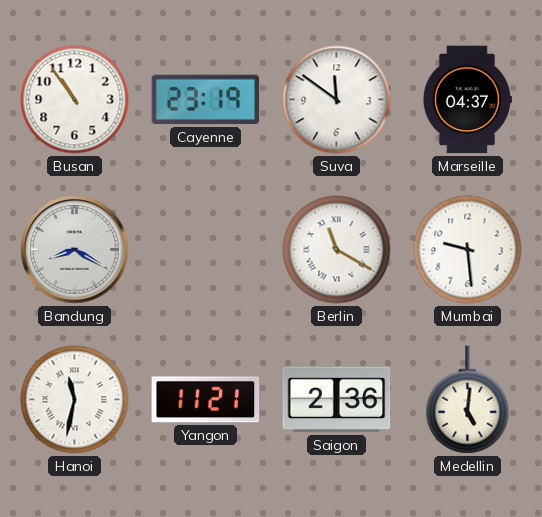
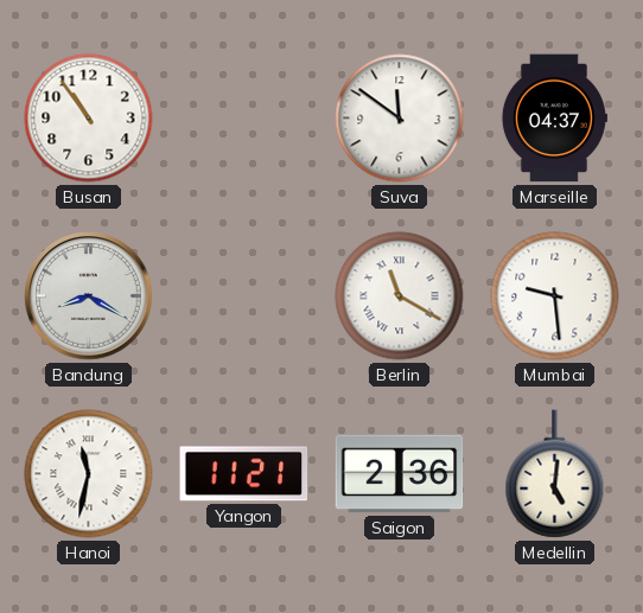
Cayenne: 23:19 -> none (206, 100)
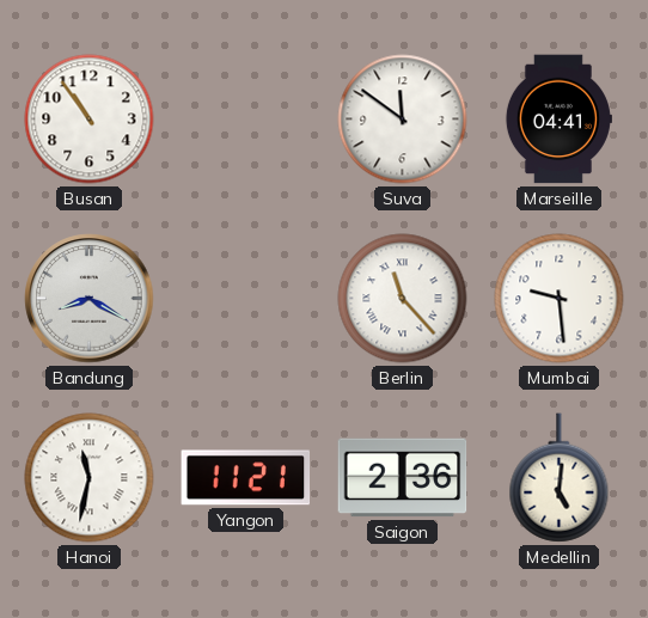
Marseille: 04:37 -> 04:41 (558, 120)
Berlin: 11:20 -> 11:23 (403, 299)
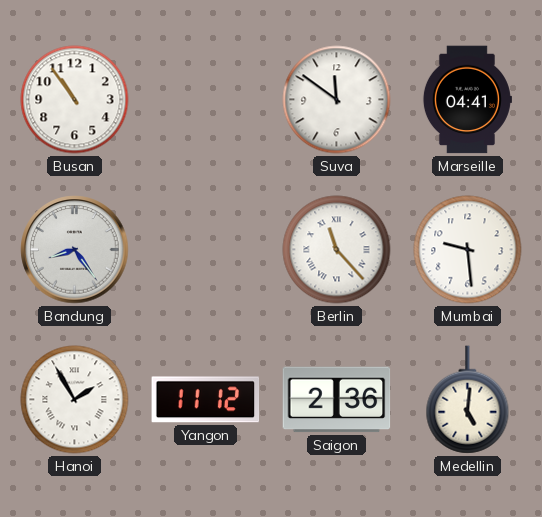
Bandung: 8:20 -> 8:24 (75, 250)
Hanoi: 11:32 -> 1:55 (75, 400)
Yangon: 11:21 -> 11:12 (206, 400)
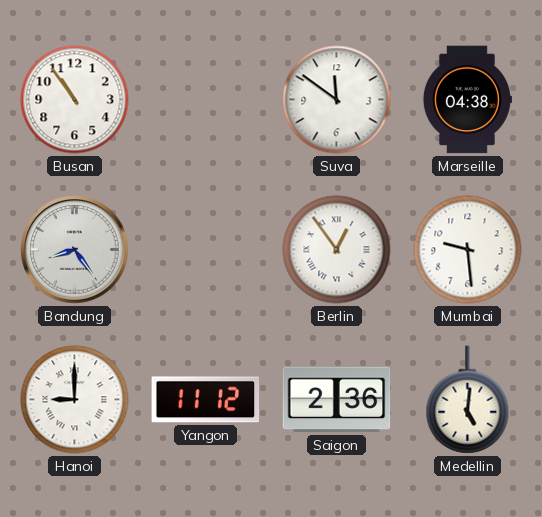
Marseille: 04:41 -> 04:38 (467, 100)
Berlin: 11:23 -> 12:54 (337, 250)
Hanoi: 1:55 -> 9:00 (75, 400)
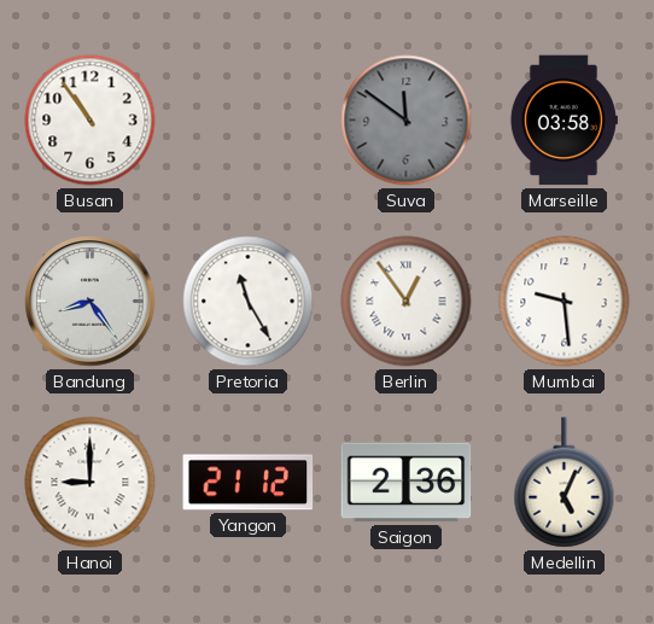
Suva dial: white -> grey (407, 121)
Marseille: 04:38 -> 03:58 (564, 121)
Pretoria: none -> 11:25 (249, 302)
Yangon: 11:12 -> 21:12 (249, 483)
Medellin: 5:01 -> 5:04 (565, 483)
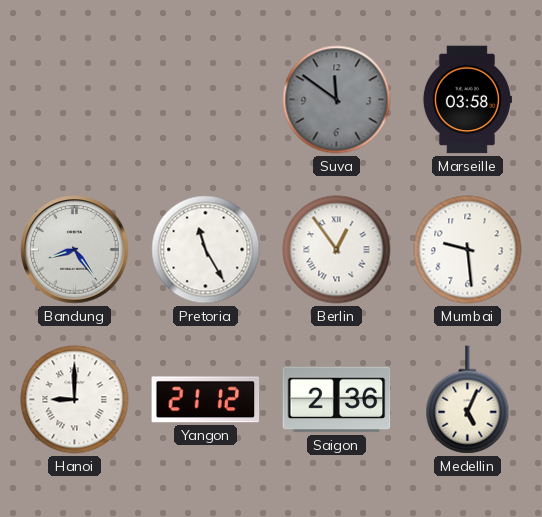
Busan: 10:54 -> none (90, 121)
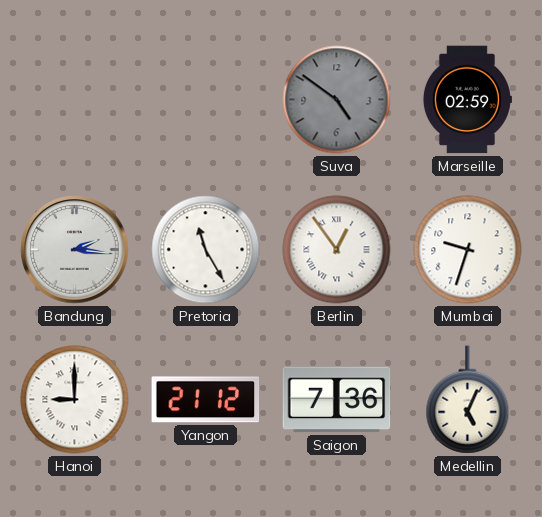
Suva: 11:51 -> 4:51 (337, 100)
Marseille: 03:58 -> 02:59 (467, 100)
Bandung: 8:24 -> 2:16 (75, 250)
Mumbai: 9:29 -> 9:33 (468, 250)
Saigon: 2:36 -> 7:36 (337, 400)
